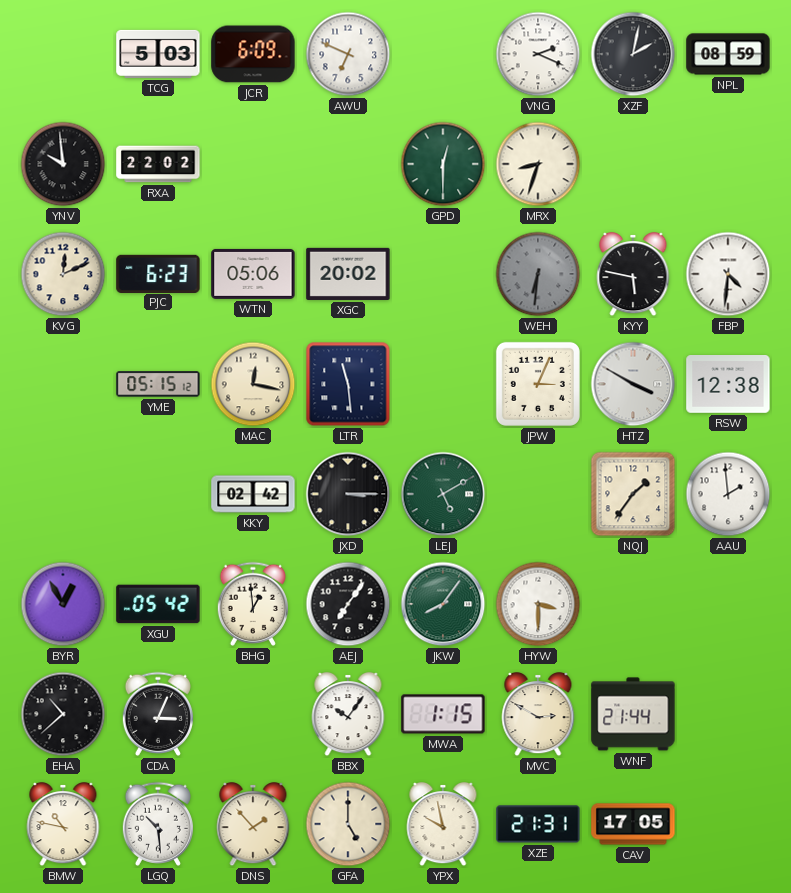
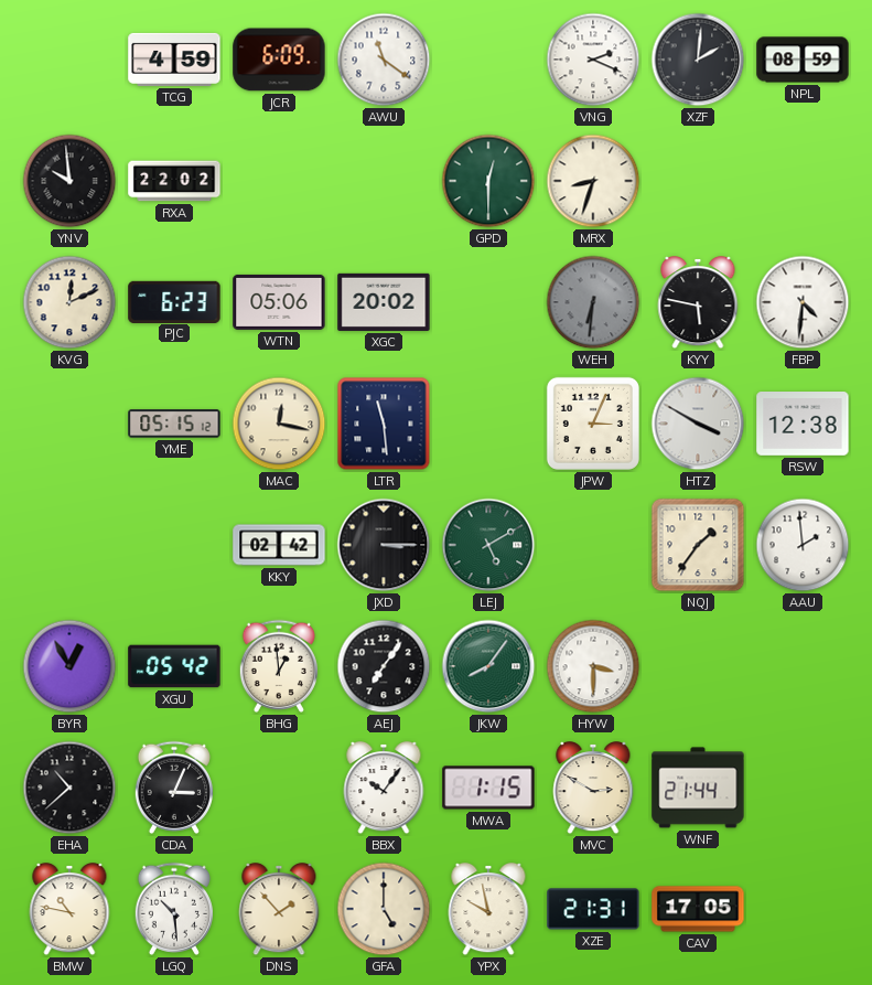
TCG: 5:03 -> 4:59 (174, 60)
AWU: 6:49 -> 11:21 (384, 60)
XZF: 2:02 -> 2:01 (698, 60)
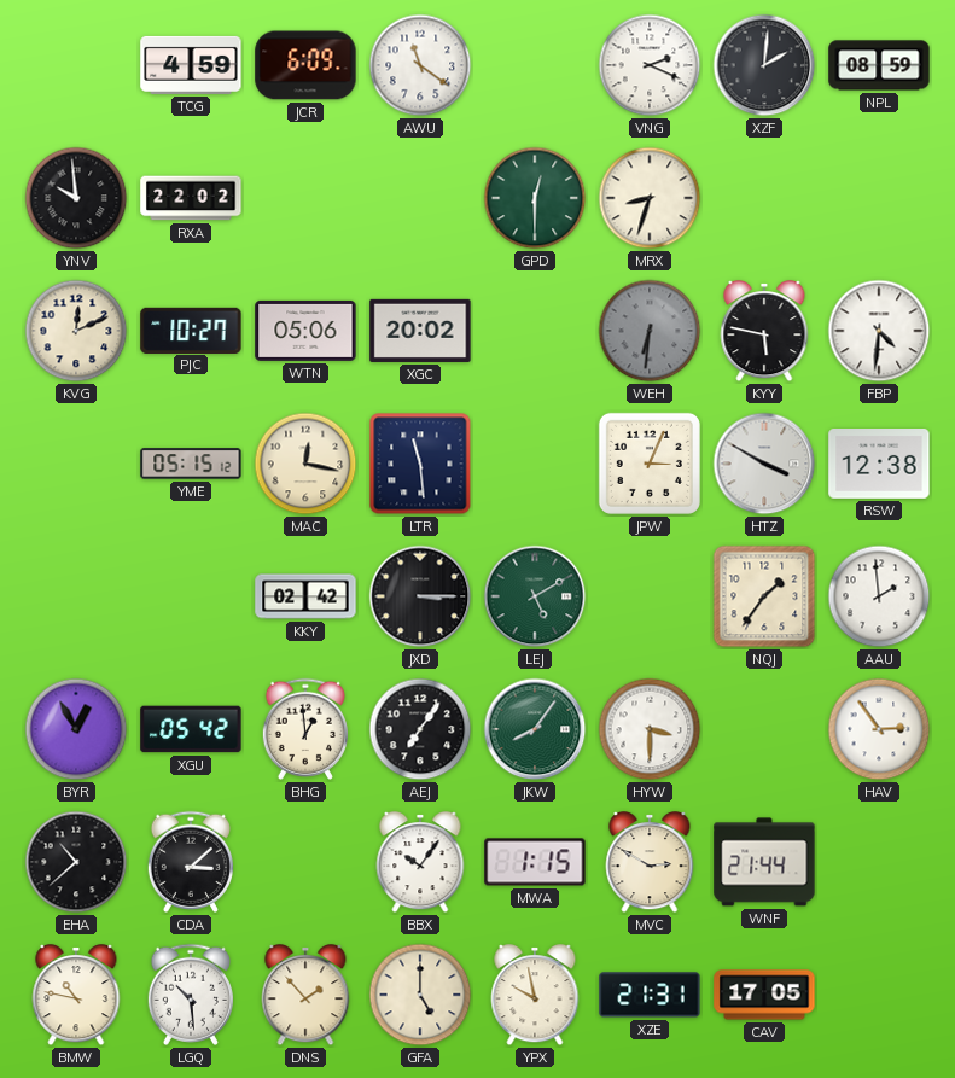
PJC: 6:23 -> 10:27 (191, 330)
HAV: none -> 2:54 (879, 729)
CDA: 3:04 -> 3:08 (190, 862)
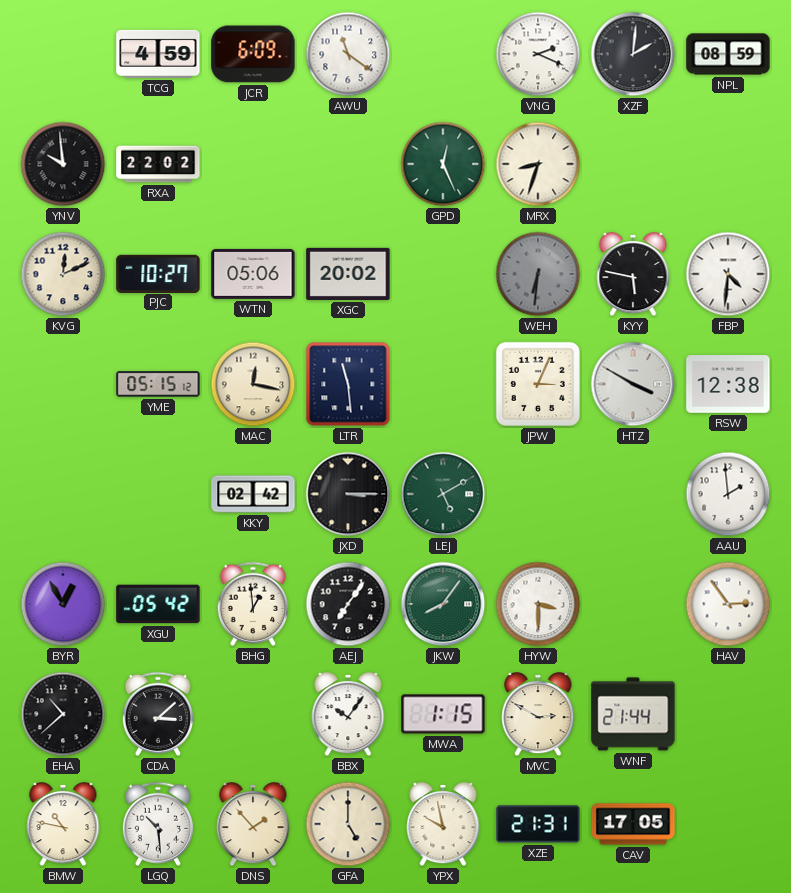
GPD: 12:30 -> 12:26 (443, 164)
NQJ: 1:36 -> none (764, 596)
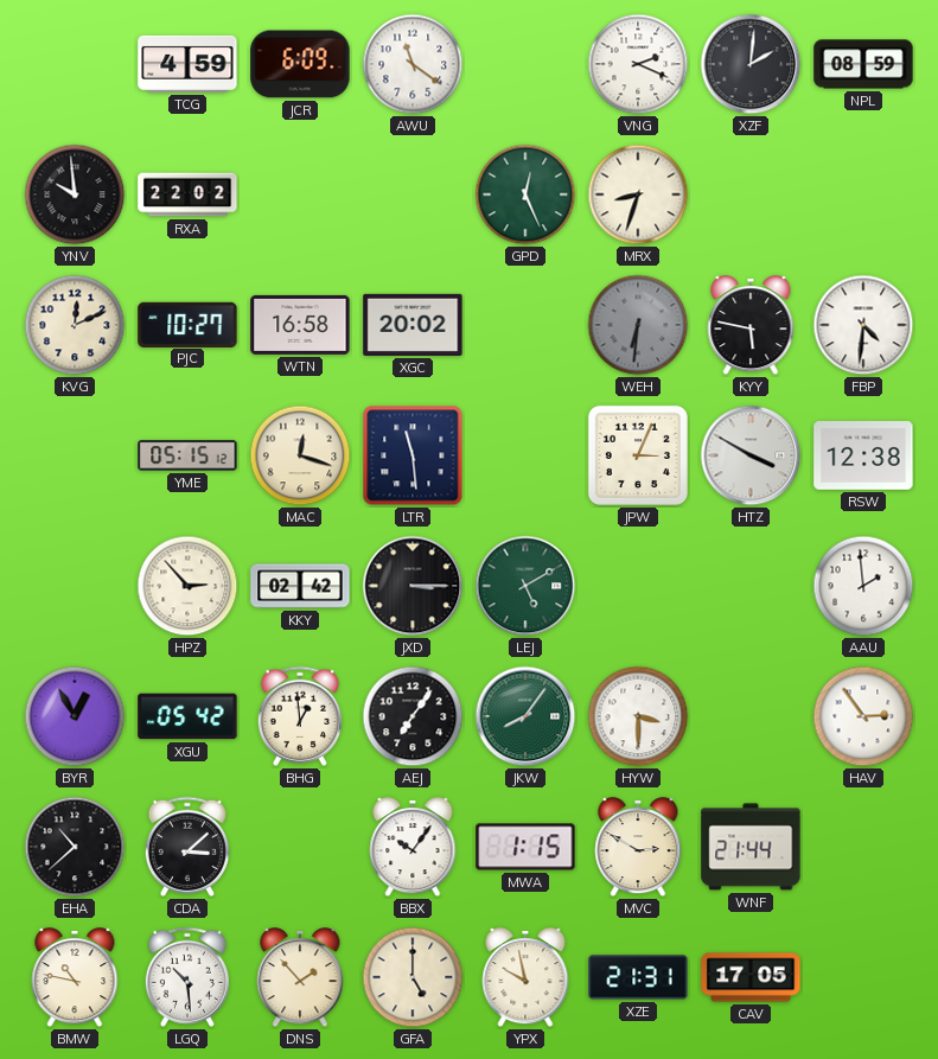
WTN: 05:06 -> 16:58 (300, 325)
MAC: 12:17 -> 12:18 (300, 455)
HPZ: none -> 2:53 (187, 586)
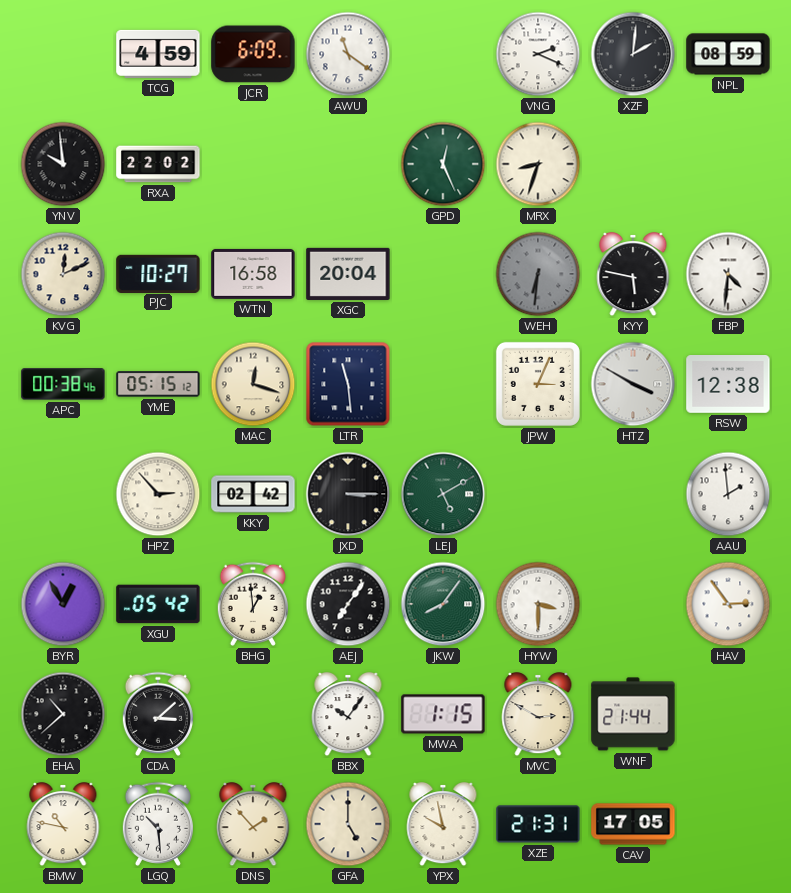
XGC: 20:02 -> 20:04 (348, 274)
APC: none -> 00:38 (63, 384)
